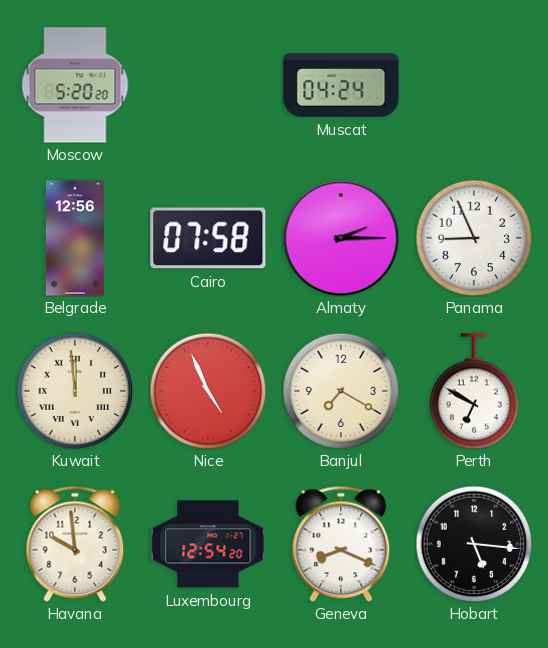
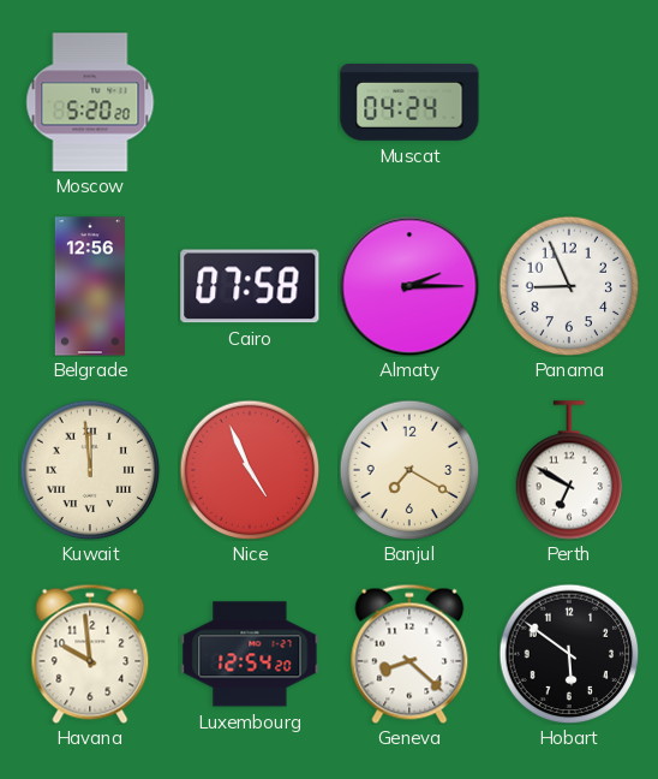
Geneva: 8:19 -> 8:22 (409, 654)
Hobart: 5:16 -> 5:51 (569, 654)
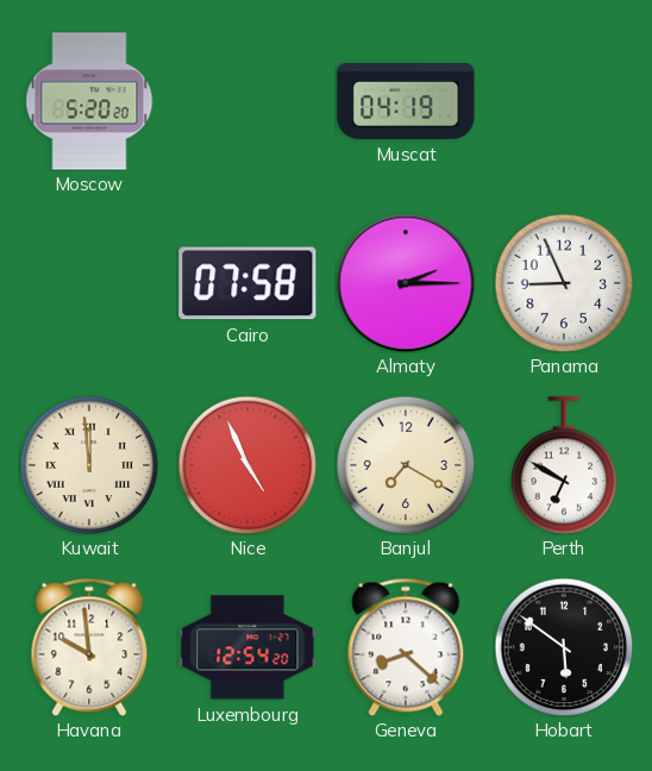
Muscat: 04:24 -> 04:19 (406, 101)
Belgrade: 12:56 -> none (90, 286)
